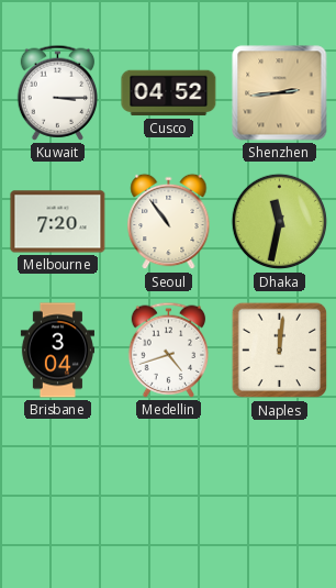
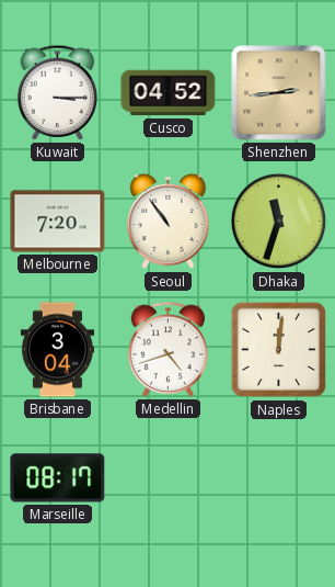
Dhaka: 11:32 -> 11:33 (279, 222)
Marseille: none -> 08:17 (58, 478)
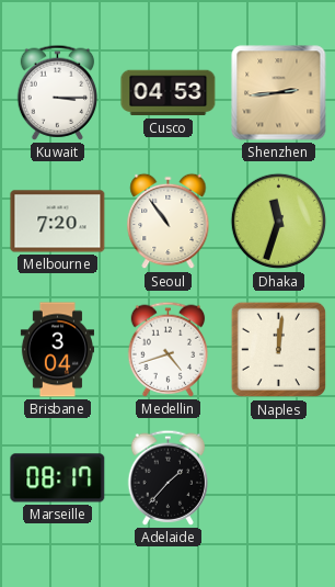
Cusco: 04:52 -> 04:53 (169, 93)
Adelaide: none -> 1:37 (169, 477)
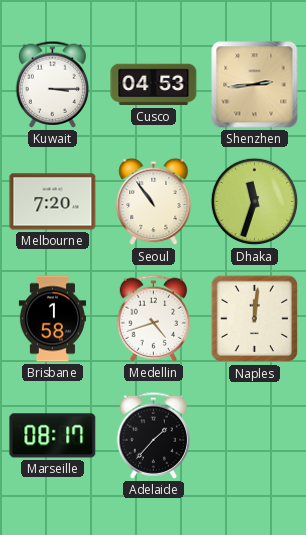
Brisbane: 3:04 -> 1:58 (52, 319)
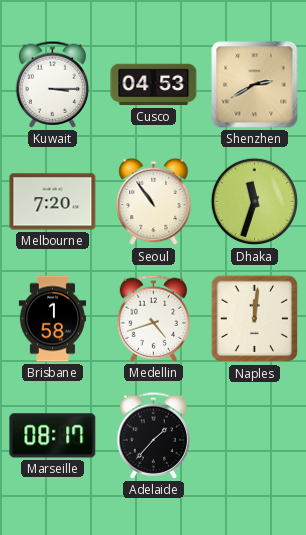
Shenzhen: 2:44 -> 2:40 (255, 85)
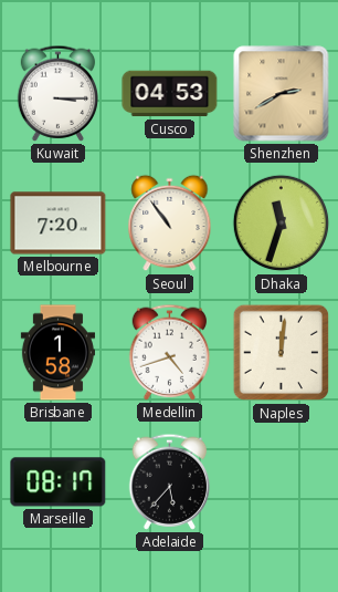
Adelaide: 1:37 -> 5:37 (170, 481)
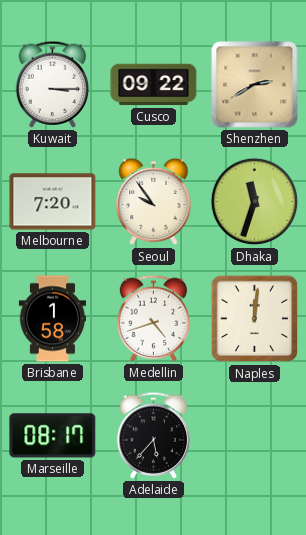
Cusco: 04:53 -> 09:22 (154, 85)
Seoul: 10:54 -> 9:54 (154, 202)
